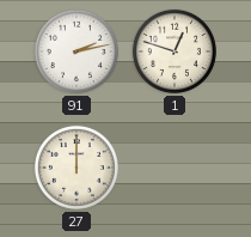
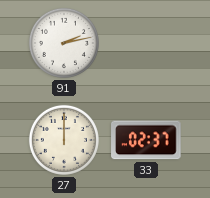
1: 12:48 -> none (175, 51)
33: none -> 02:37 (146, 140)
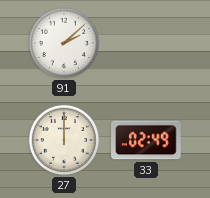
91: 2:13 -> 2:08 (64, 43)
33: 02:37 -> 02:49 (146, 140)
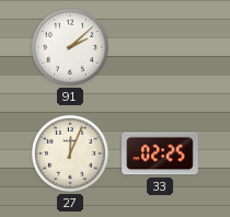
27: 12:00 -> 12:04 (70, 153)
33: 02:49 -> 02:25 (160, 153)
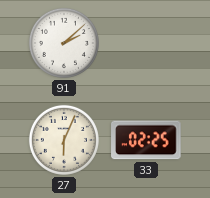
27: 12:04 -> 6:04 (64, 140)
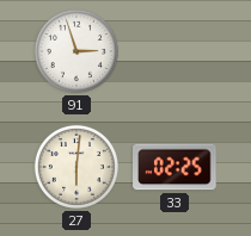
91: 2:08 -> 2:57 (76, 51)
27: 6:04 -> 6:01 (76, 167)
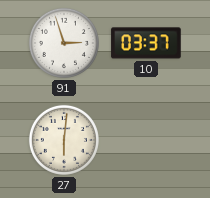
10: none -> 03:37 (146, 43)
33: 02:25 -> none (175, 167)
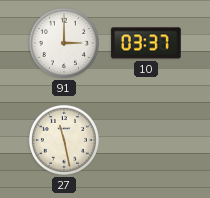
91: 2:57 -> 3:00 (64, 43)
27: 6:01 -> 11:28 (64, 140)
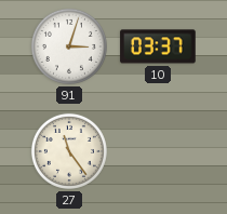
91: 3:00 -> 3:03 (69, 46)
27: 11:28 -> 11:24 (69, 151)
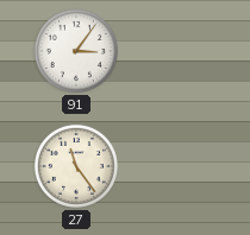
91: 3:03 -> 3:06 (76, 51)
10: 03:37 -> none (158, 46)
